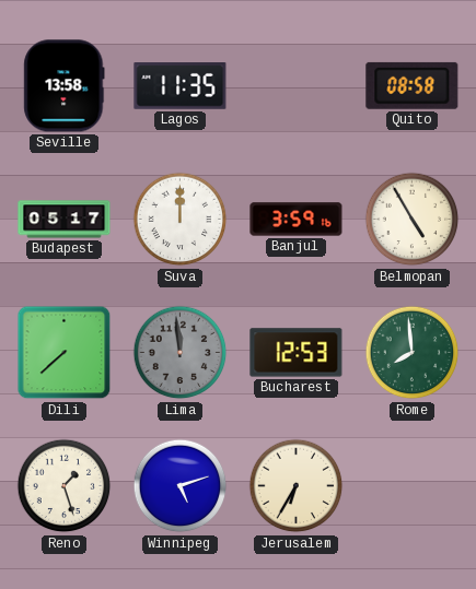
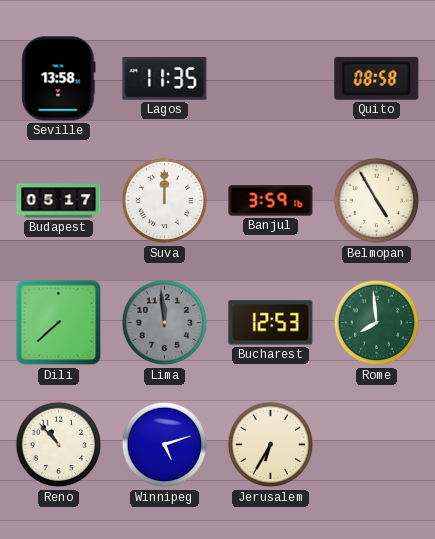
Reno: 1:27 -> 10:53 (59, 445)
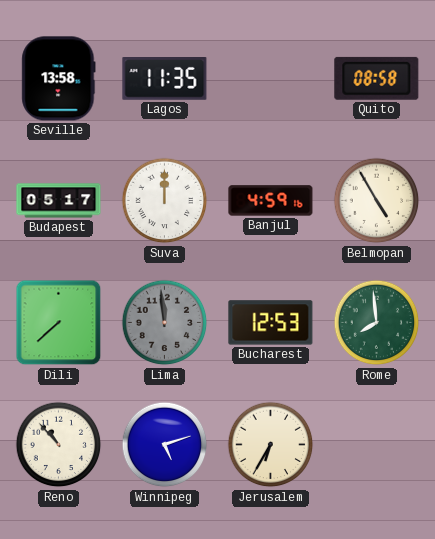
Banjul: 3:59 -> 4:59 (271, 201)
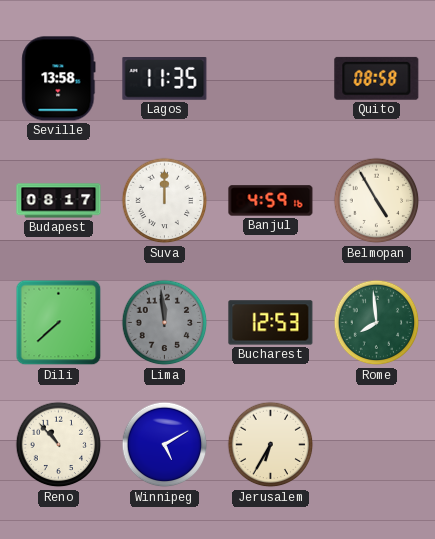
Budapest: 05:17 -> 08:17 (59, 201)
Winnipeg: 5:12 -> 5:10 (165, 445)
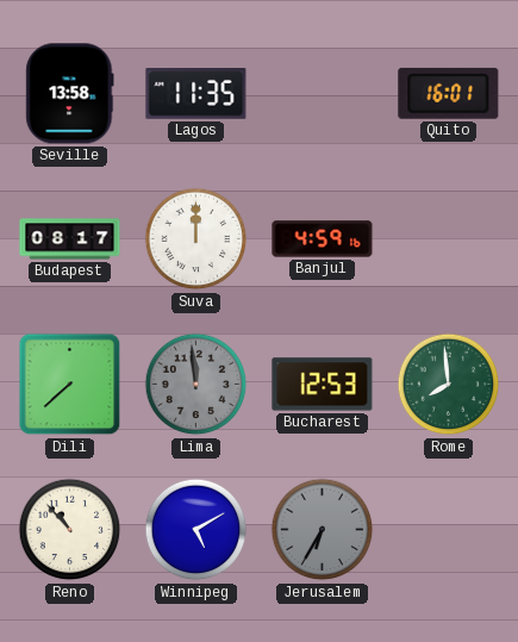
Quito: 08:58 -> 16:01 (449, 93)
Belmopan: 4:55 -> none (377, 201)
Jerusalem dial: cream -> grey (323, 530)
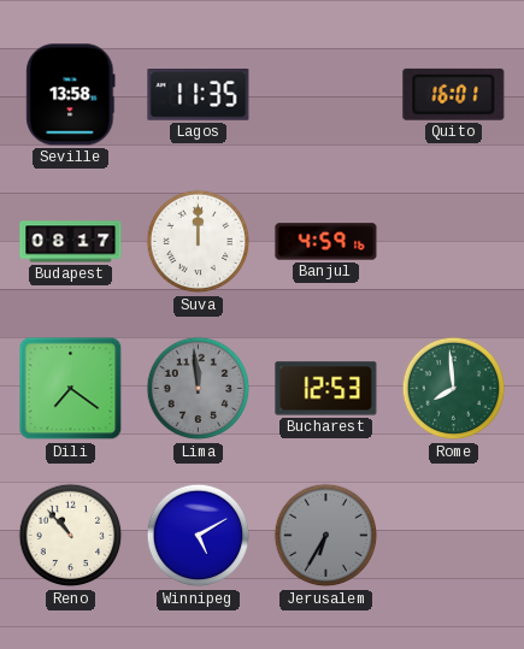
Dili: 7:38 -> 7:21 (71, 389)
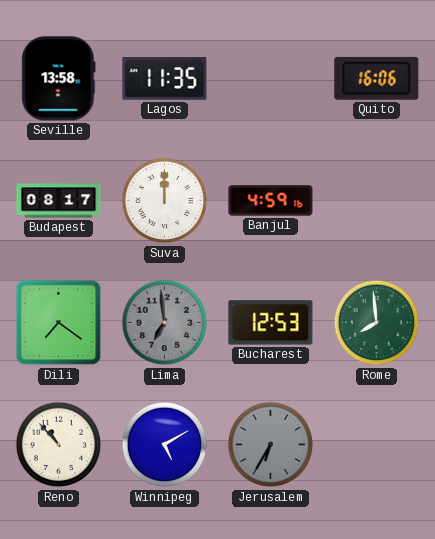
Quito: 16:01 -> 16:06 (377, 78)
Lima: 11:59 -> 6:59 (165, 323)
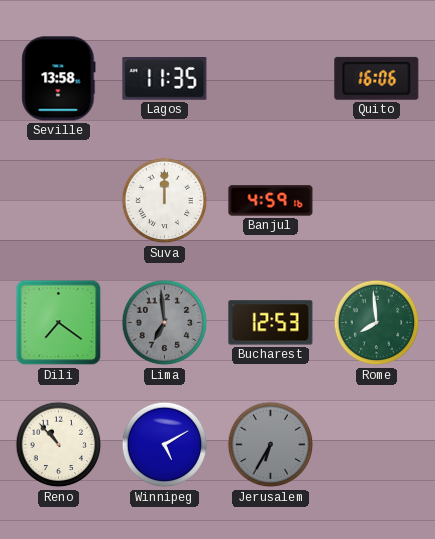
Budapest: 08:17 -> none (59, 201)
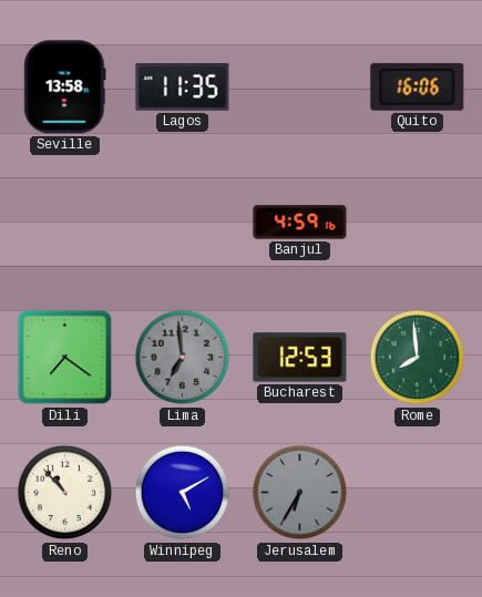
Suva: 12:00 -> none (165, 201)
